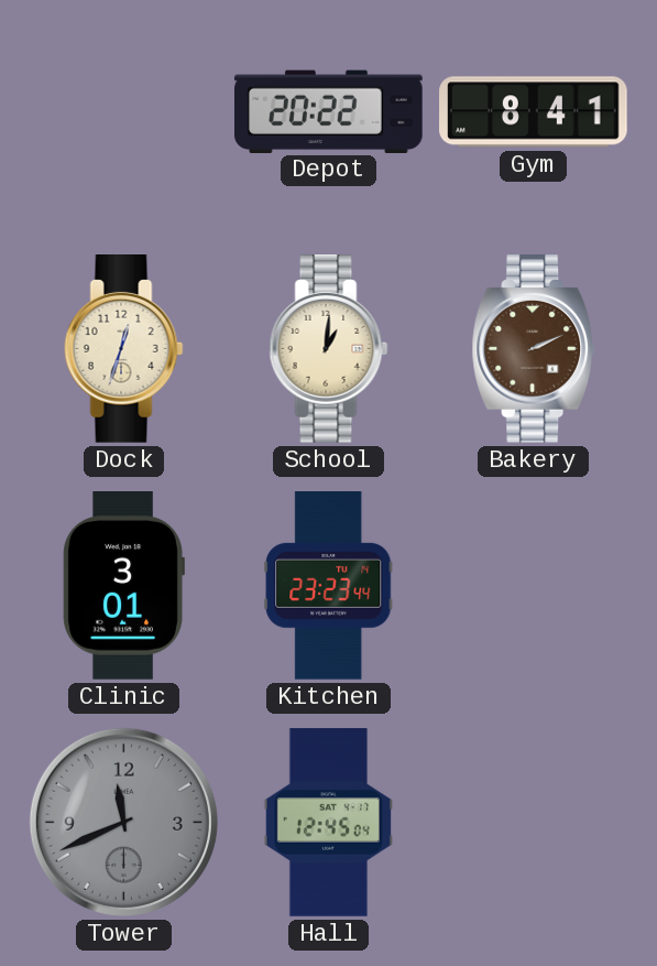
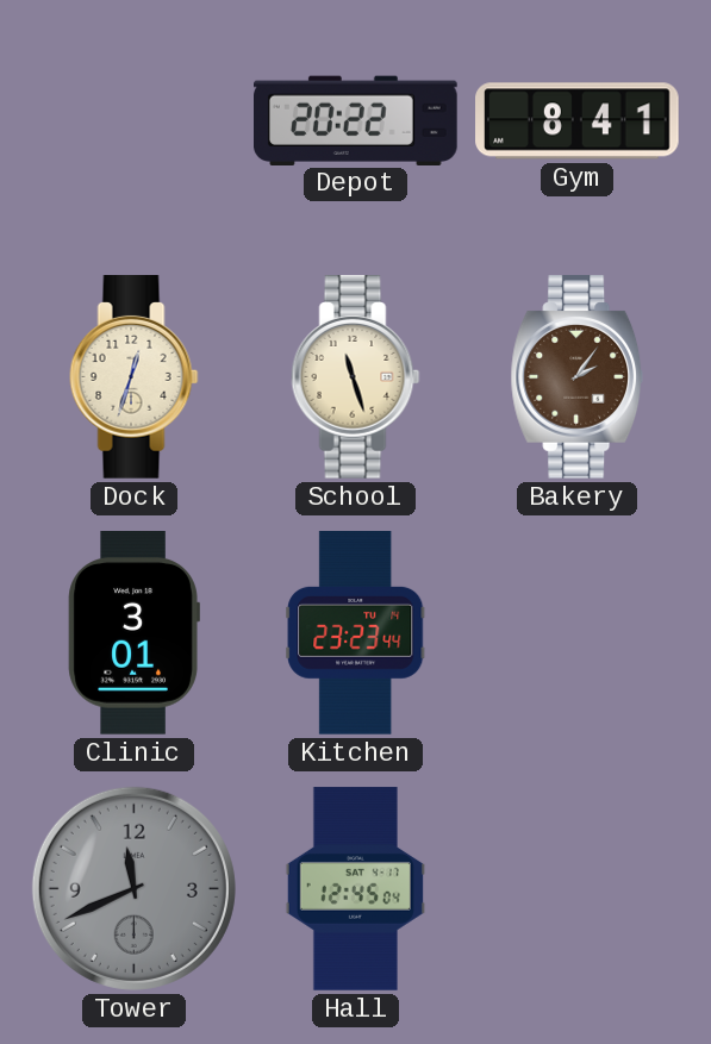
School: 1:01 -> 11:27 (356, 377)
Bakery: 2:11 -> 2:06 (578, 377)
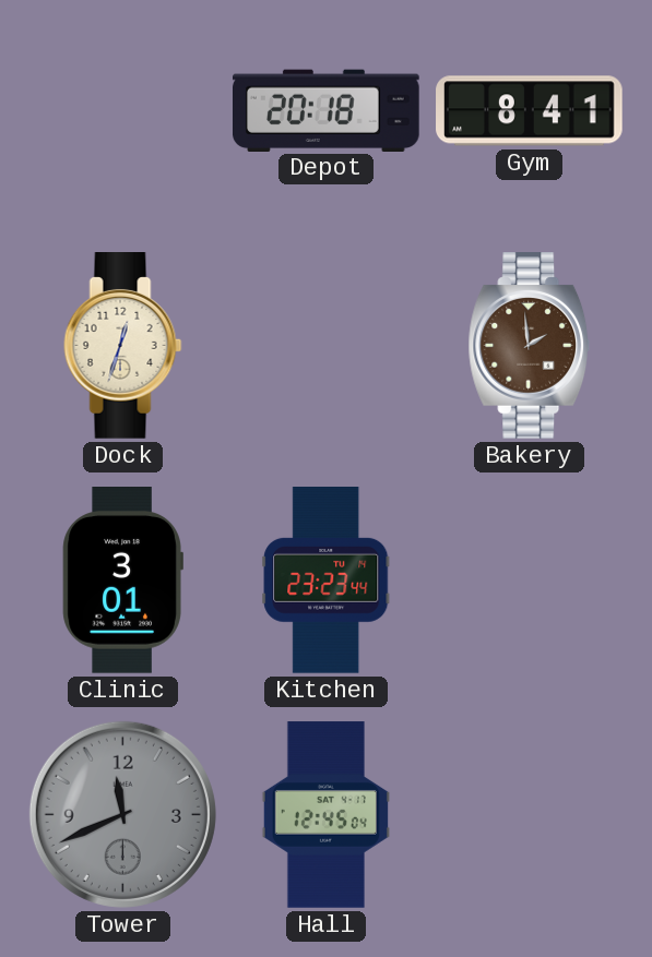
Depot: 20:22 -> 20:18 (327, 110)
School: 11:27 -> none (356, 377)
Bakery: 2:06 -> 1:59 (530, 346)
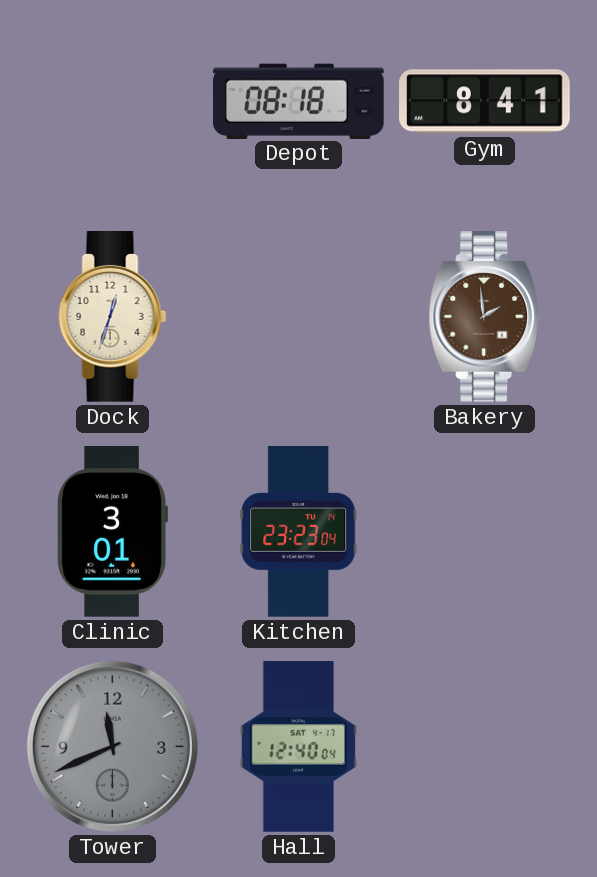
Depot: 20:18 -> 08:18 (299, 101)
Kitchen: 23:23:44 -> 23:23:04 (299, 532)
Hall: 12:45 -> 12:40 (298, 747)
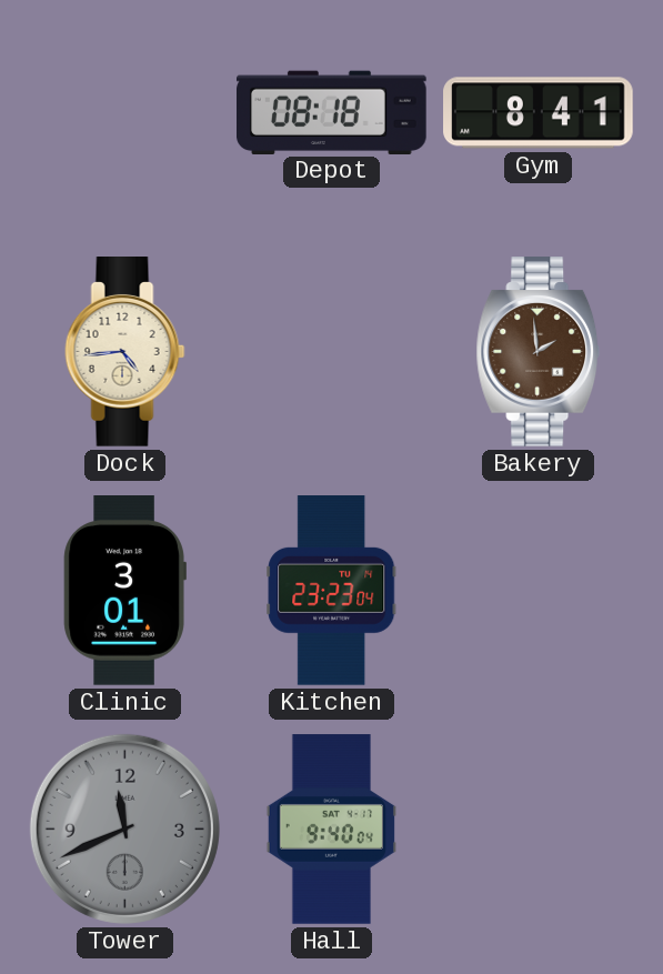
Dock: 12:33 -> 4:44 (125, 352)
Hall: 12:40 -> 9:40 (331, 830)
